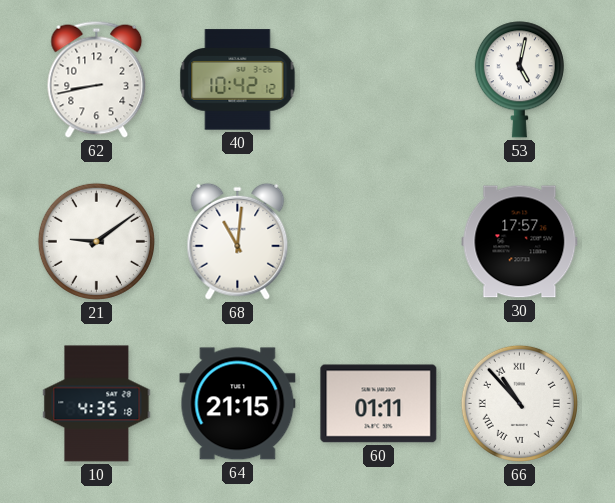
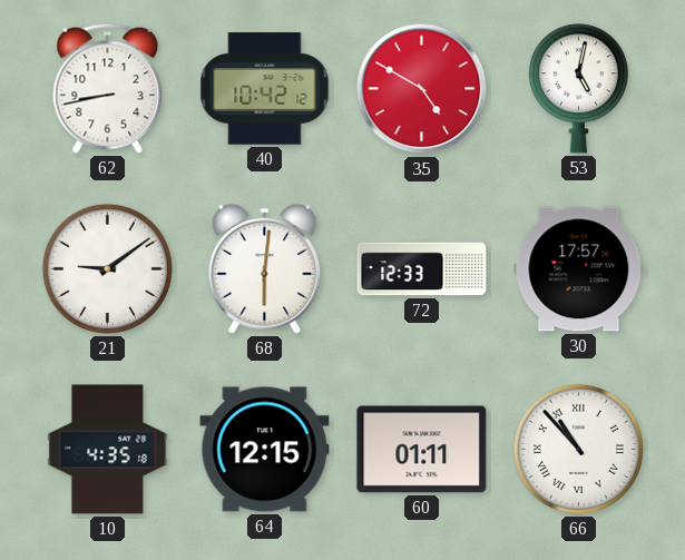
35: none -> 4:50 (422, 89)
68: 11:01 -> 6:01 (265, 268)
72: none -> 12:33 (422, 269)
64: 21:15 -> 12:15 (265, 450)
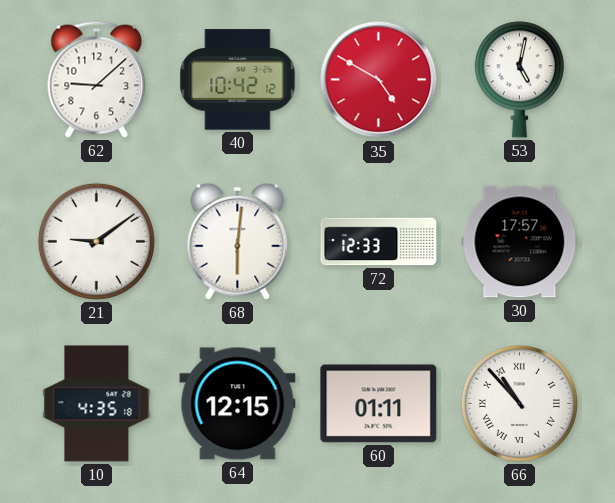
62: 8:43 -> 9:08 (97, 79)
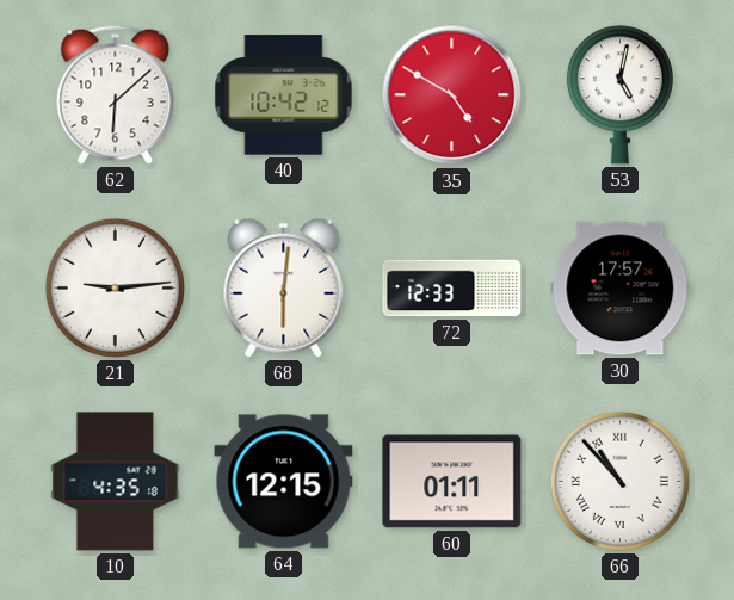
62: 9:08 -> 6:08 (116, 94)
21: 9:09 -> 9:14 (115, 287)
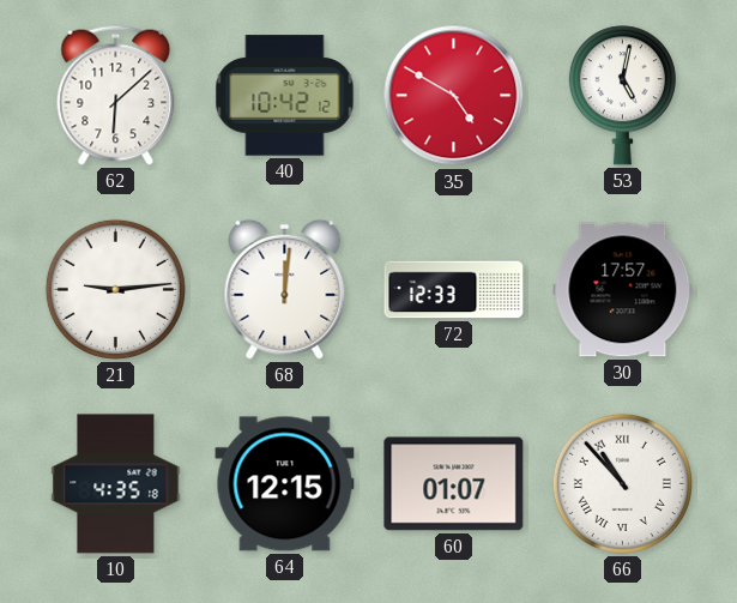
68: 6:01 -> 12:01 (285, 289)
60: 01:11 -> 01:07 (454, 484)
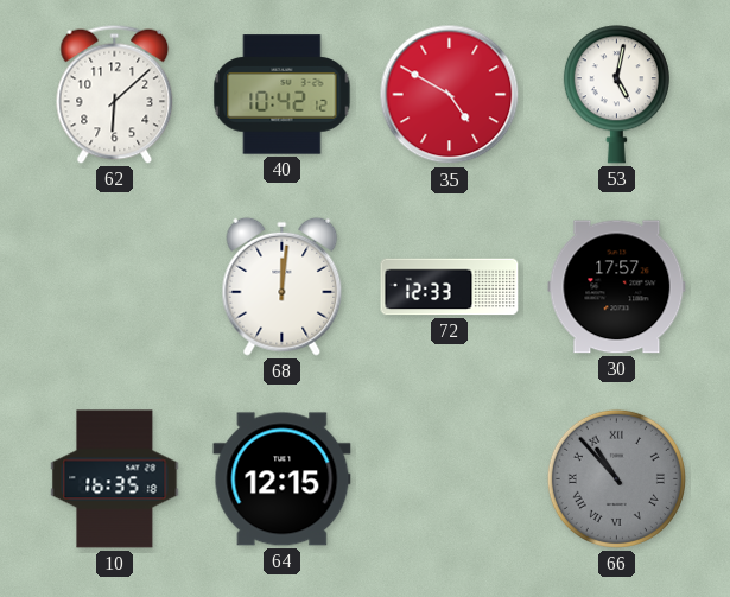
21: 9:14 -> none (115, 289)
10: 4:35 -> 16:35 (115, 479)
60: 01:07 -> none (454, 484)
66 dial: white -> grey (616, 478)
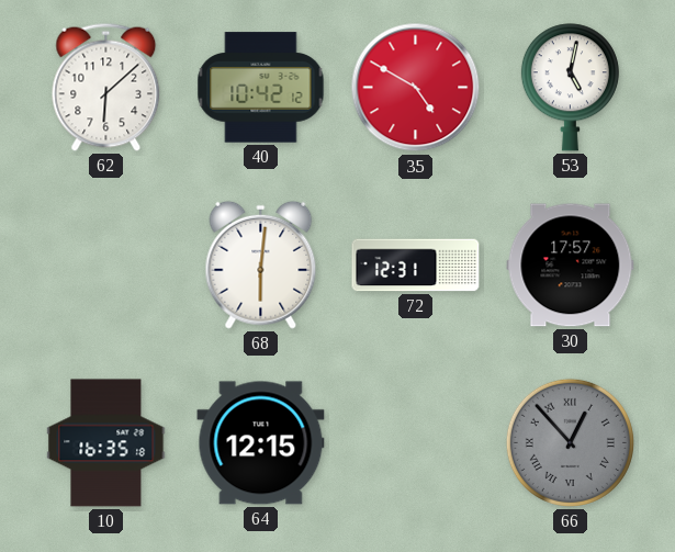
68: 12:01 -> 6:01 (261, 264)
72: 12:33 -> 12:31 (416, 266)
66: 10:53 -> 12:53 (570, 442)
